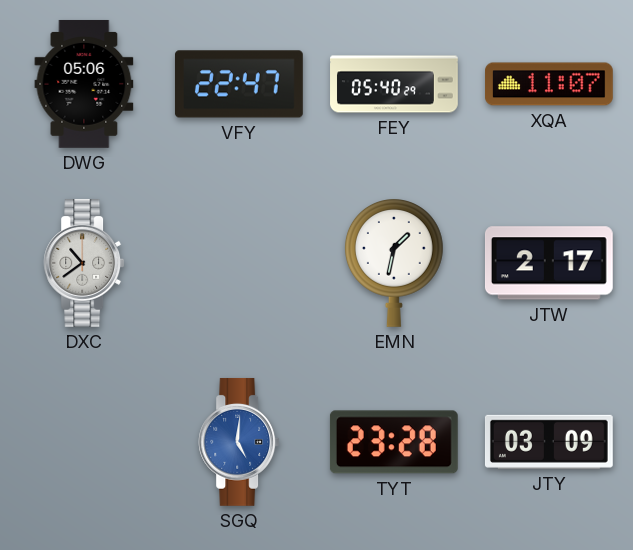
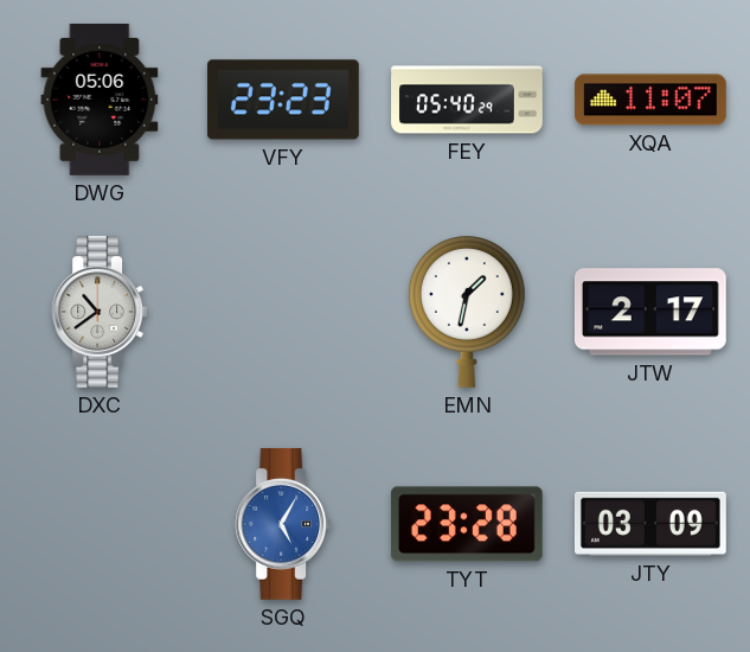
VFY: 22:47 -> 23:23 (283, 100)
SGQ: 5:01 -> 5:05 (283, 524)
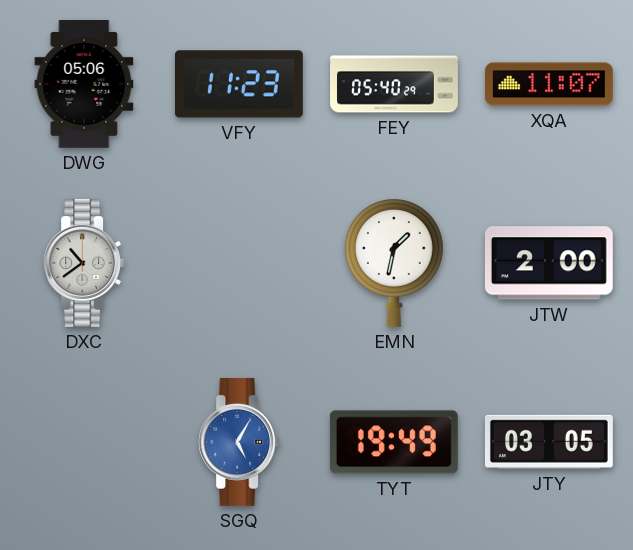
VFY: 23:23 -> 11:23 (239, 84)
JTW: 2:17 -> 2:00 (549, 263)
TYT: 23:28 -> 19:49 (394, 442)
JTY: 03:09 -> 03:05 (549, 442)
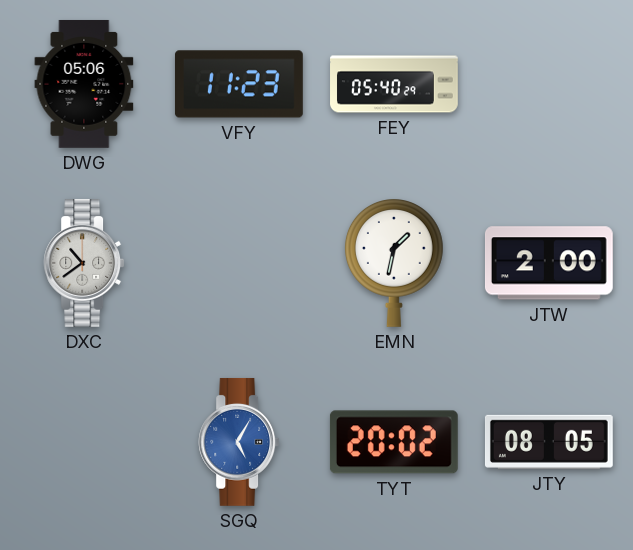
XQA: 11:07 -> none (550, 84)
TYT: 19:49 -> 20:02 (394, 442)
JTY: 03:05 -> 08:05 (549, 442)
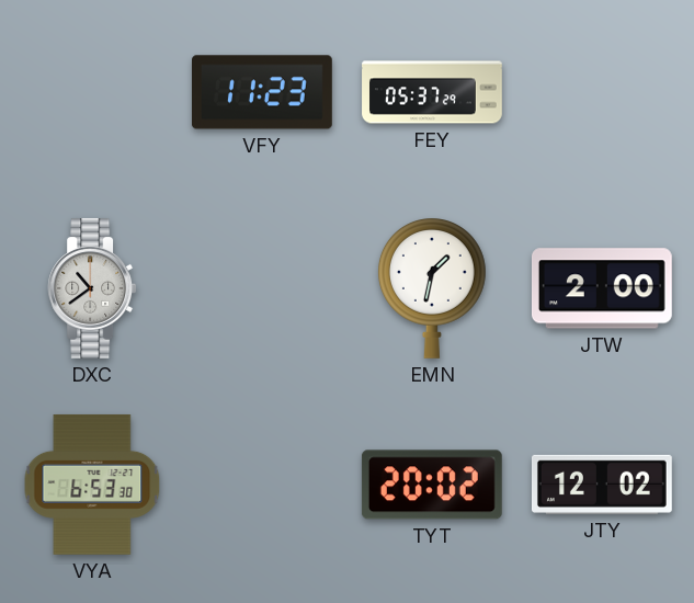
DWG: 05:06 -> none (84, 84)
FEY: 05:40 -> 05:37 (432, 92)
VYA: none -> 6:53 (92, 485)
SGQ: 5:05 -> none (239, 442)
JTY: 08:05 -> 12:02 (602, 485)
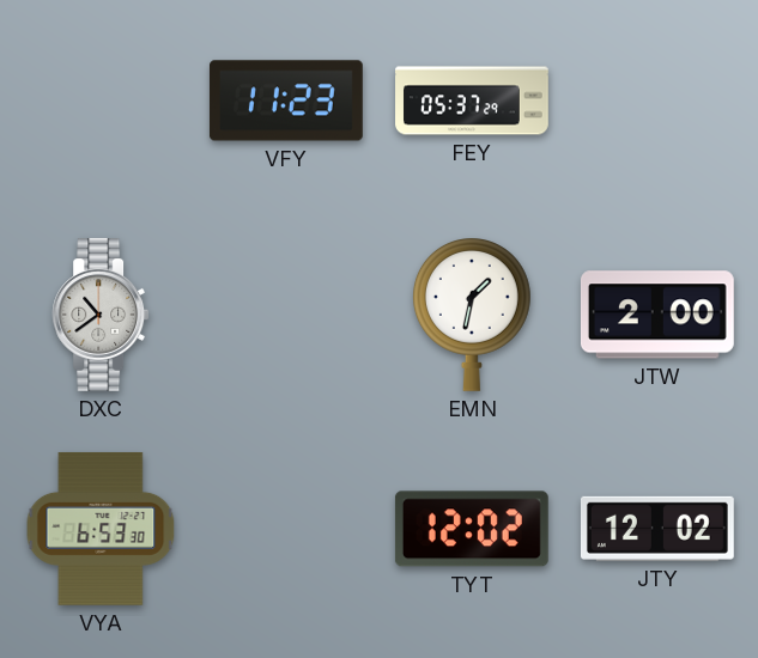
TYT: 20:02 -> 12:02 (472, 529)
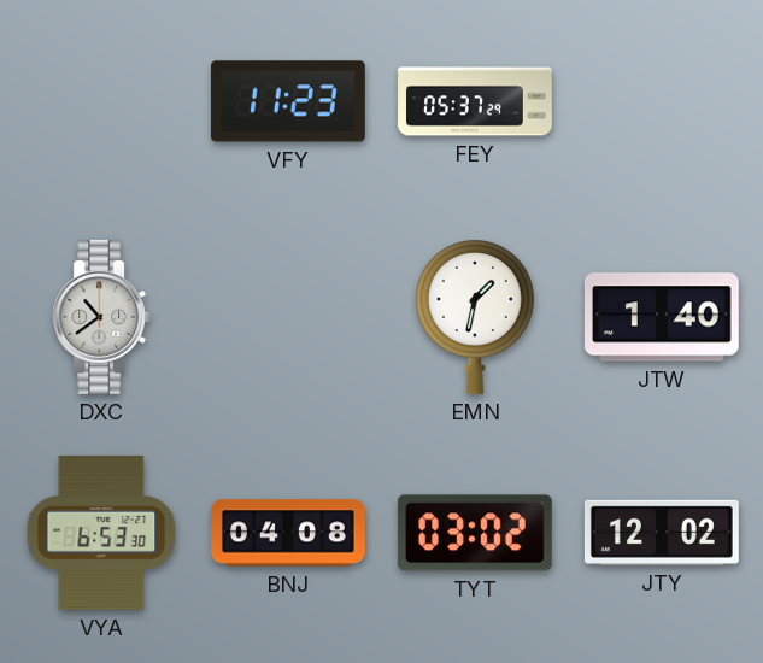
JTW: 2:00 -> 1:40 (662, 317)
BNJ: none -> 04:08 (289, 533)
TYT: 12:02 -> 03:02 (475, 533)
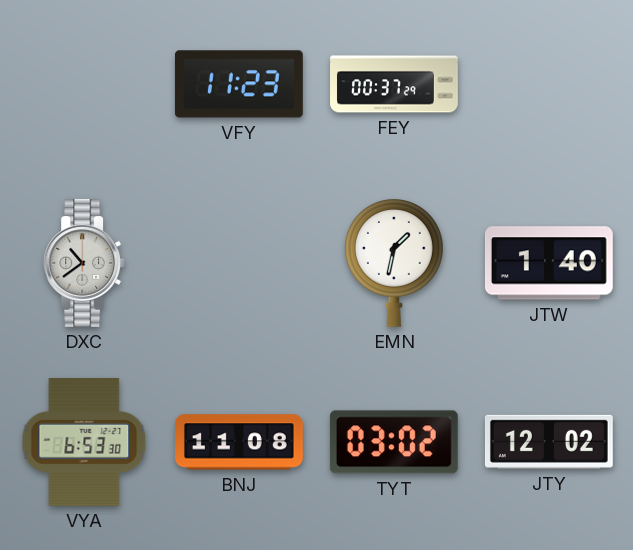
FEY: 05:37 -> 00:37 (394, 84)
BNJ: 04:08 -> 11:08 (240, 442)
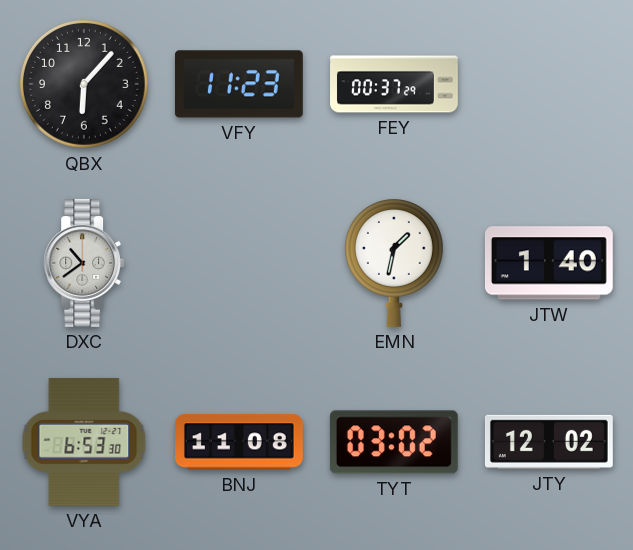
QBX: none -> 6:07 (85, 85)
